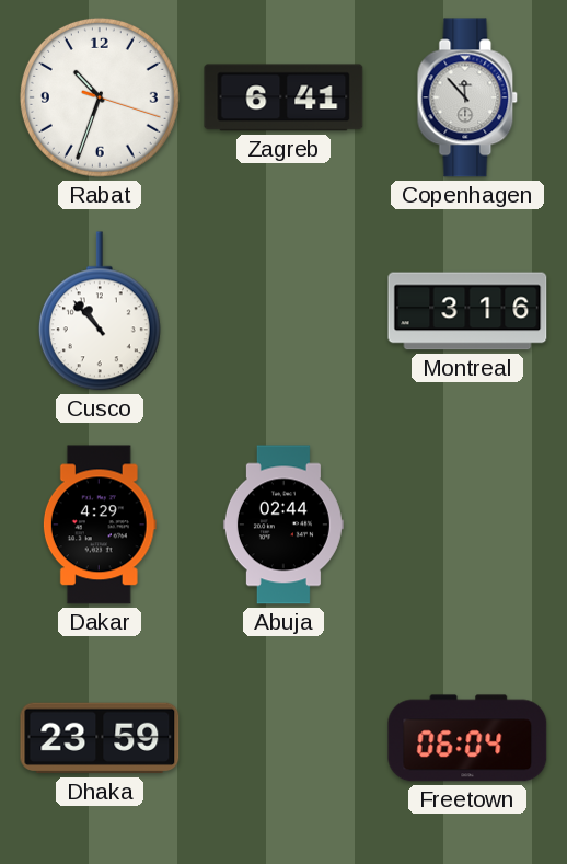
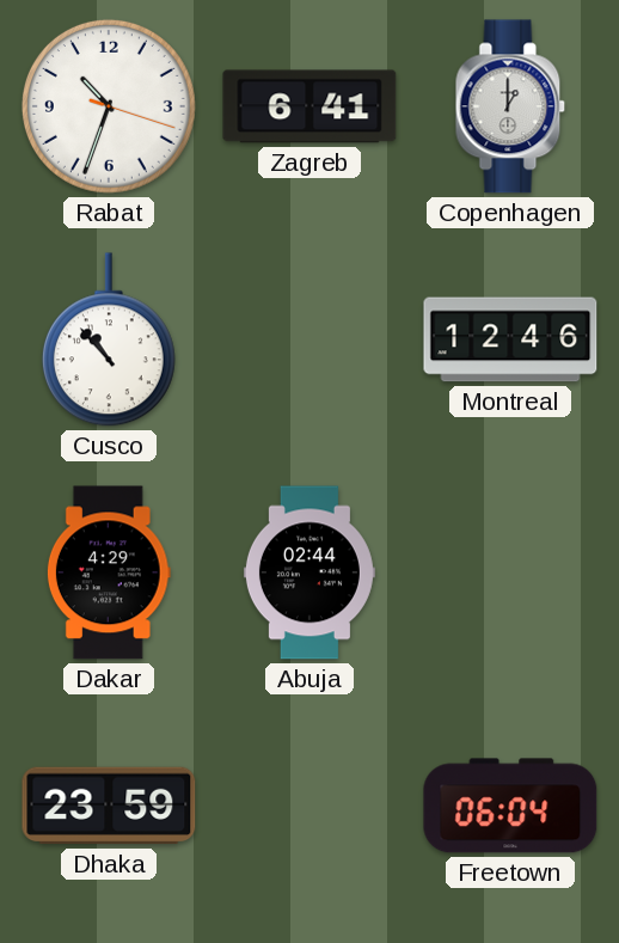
Copenhagen: 11:53 -> 1:00 (510, 106)
Montreal: 3:16 -> 12:46 (510, 339)
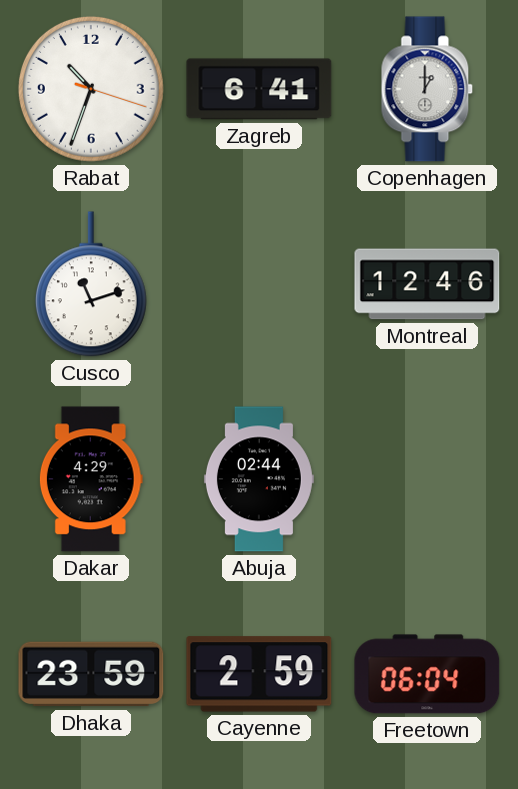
Cusco: 10:53 -> 11:12 (91, 284)
Cayenne: none -> 2:59 (259, 674)
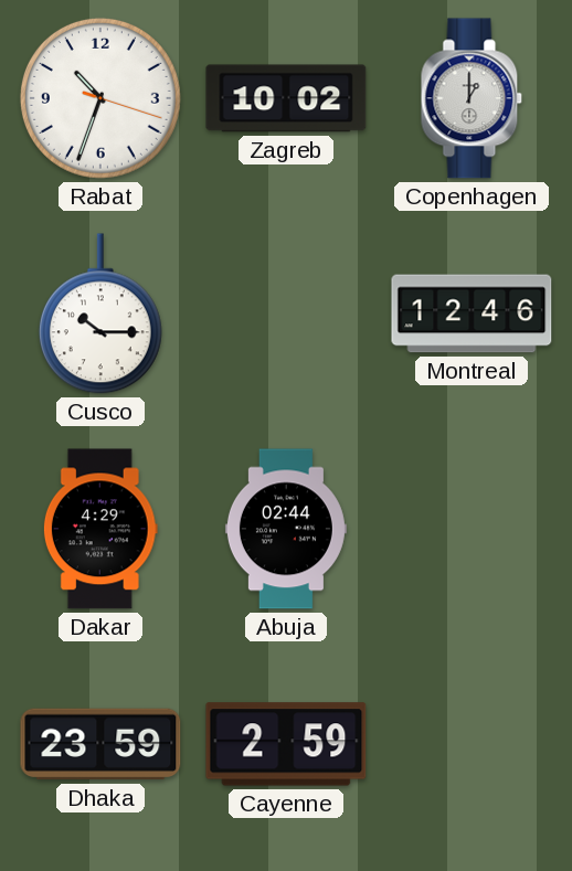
Zagreb: 6:41 -> 10:02 (286, 98)
Cusco: 11:12 -> 10:15 (100, 314)
Freetown: 06:04 -> none (427, 674)
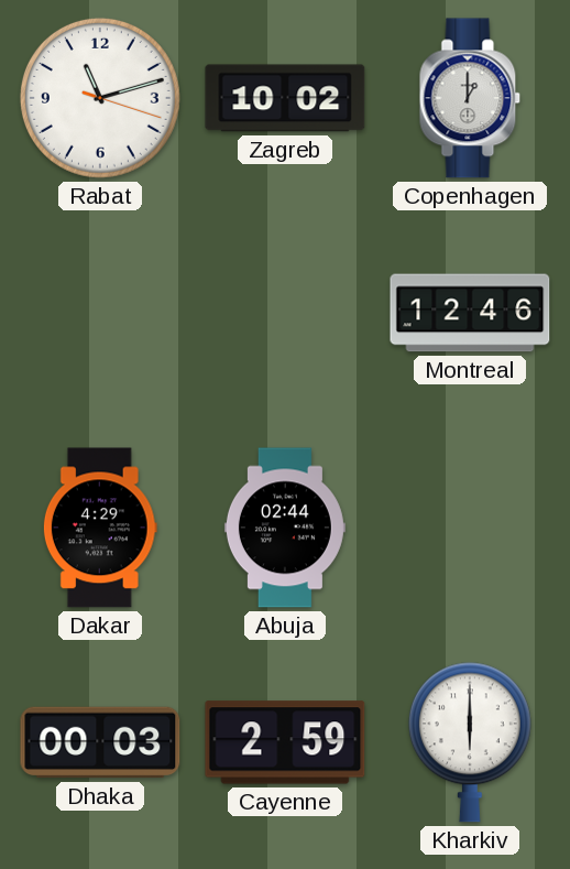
Rabat: 10:33 -> 11:12 (100, 98)
Cusco: 10:15 -> none (100, 314)
Dhaka: 23:59 -> 00:03 (100, 742)
Kharkiv: none -> 6:00 (470, 742)
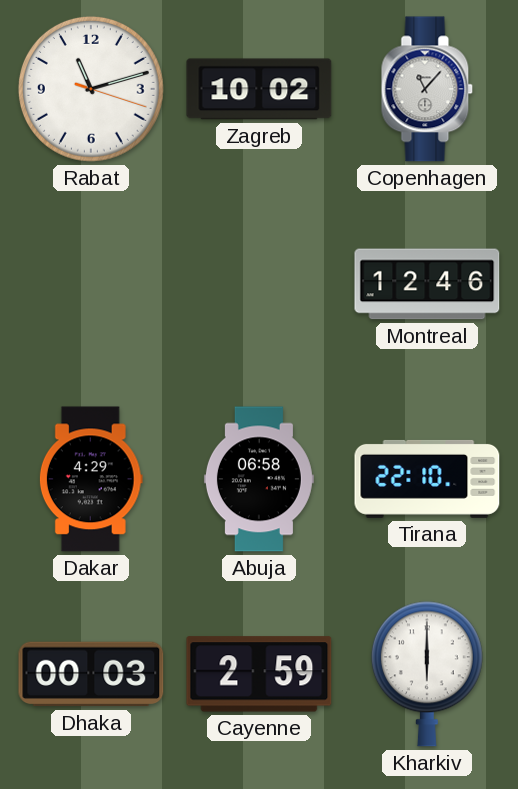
Copenhagen: 1:00 -> 11:07 (427, 89)
Abuja: 02:44 -> 06:58 (259, 479)
Tirana: none -> 22:10 (427, 479)
